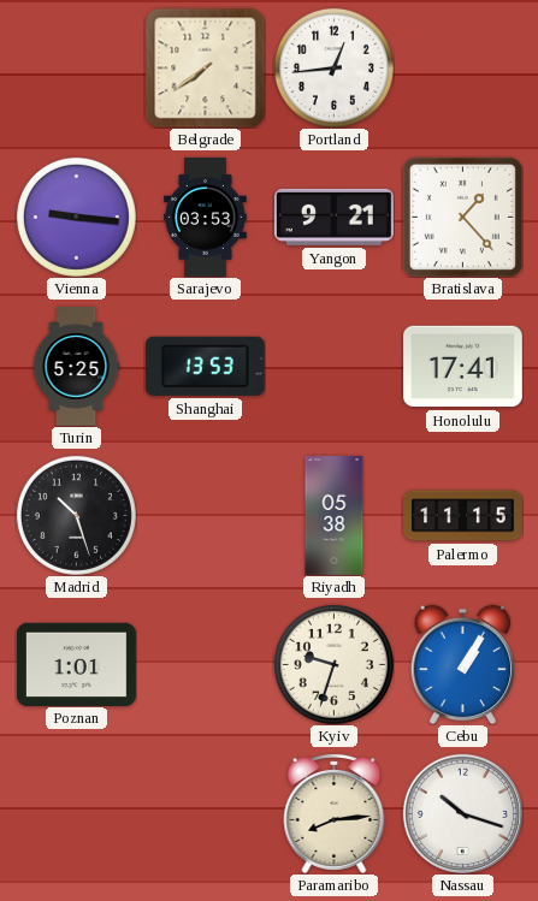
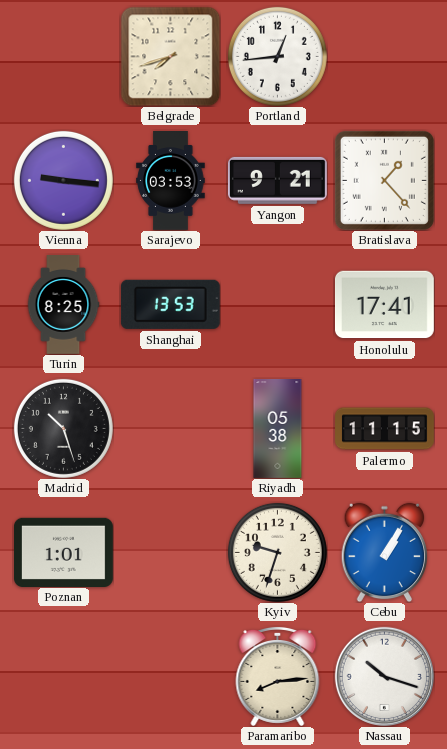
Belgrade: 7:39 -> 7:42 (170, 56)
Turin: 5:25 -> 8:25 (63, 305)
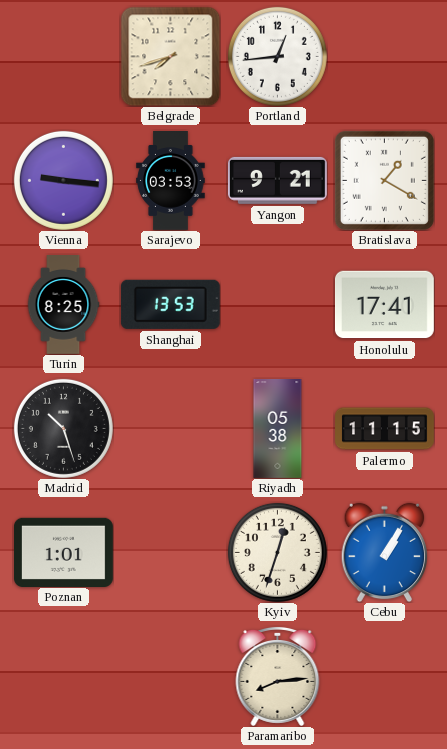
Bratislava: 1:23 -> 1:20 (384, 180)
Kyiv: 9:33 -> 12:33 (277, 552)
Nassau: 10:18 -> none (384, 676)
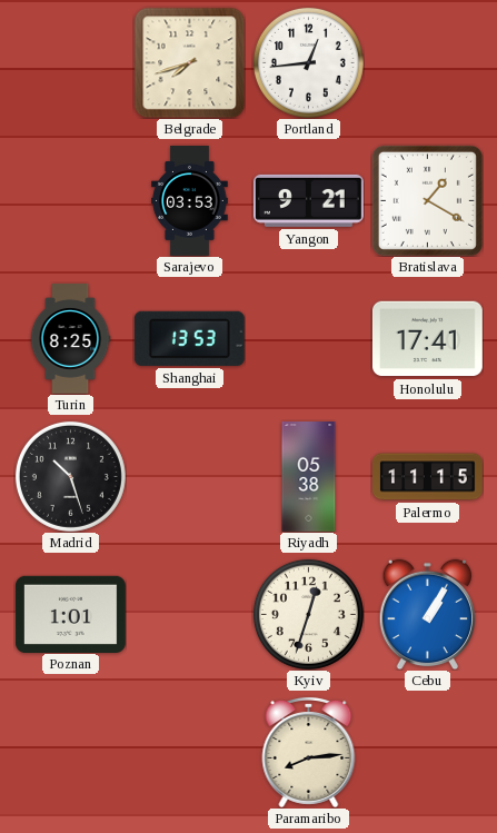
Vienna: 9:16 -> none (63, 180)
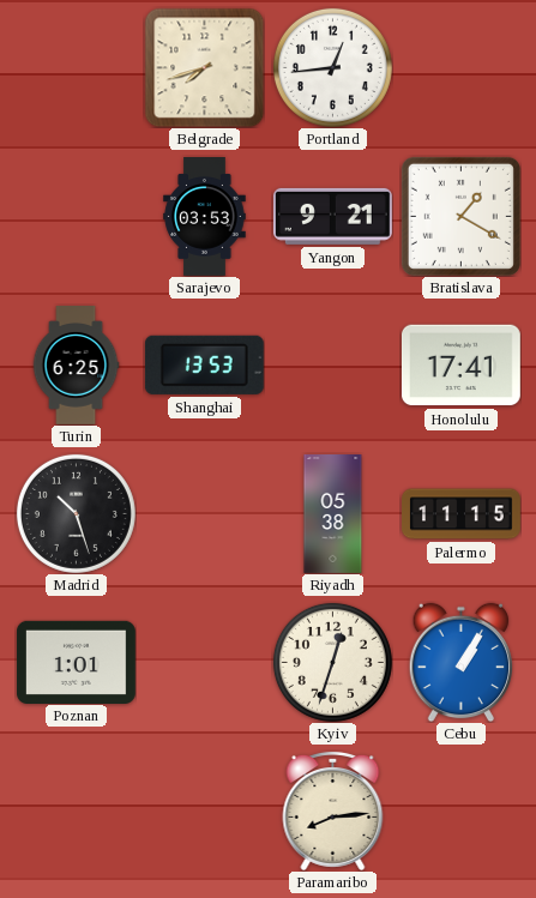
Turin: 8:25 -> 6:25 (76, 366)
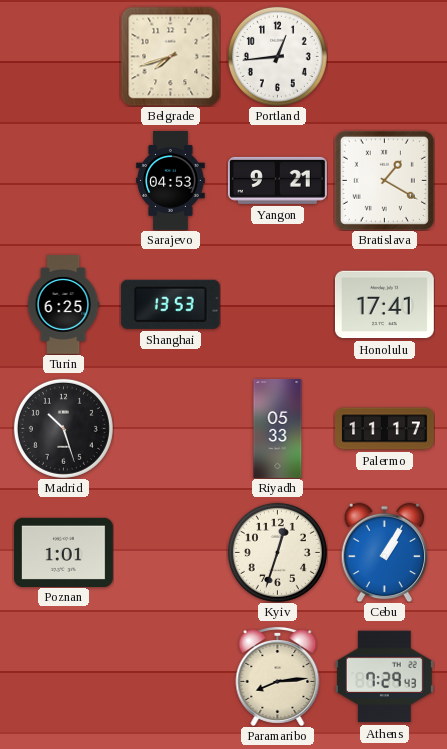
Sarajevo: 03:53 -> 04:53 (171, 181)
Riyadh: 05:38 -> 05:33 (278, 429)
Palermo: 11:15 -> 11:17 (385, 429)
Athens: none -> 7:29 (384, 677)
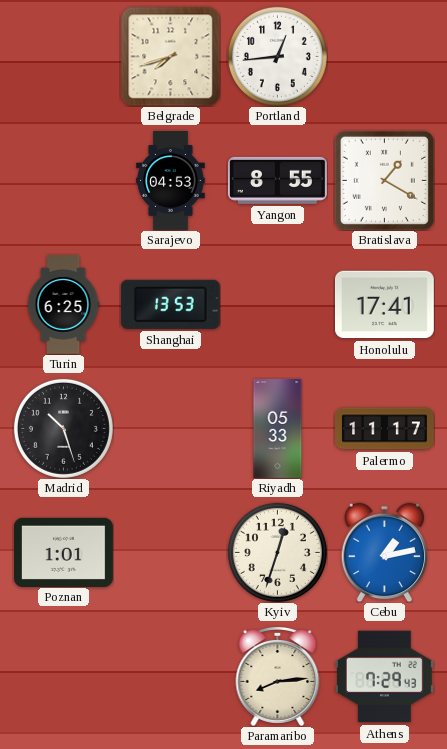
Yangon: 9:21 -> 8:55 (277, 180)
Cebu: 1:05 -> 1:13 (384, 552)
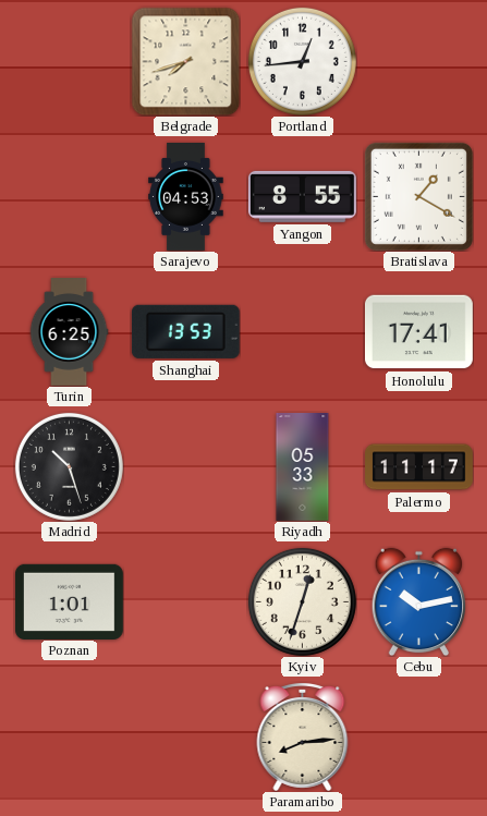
Cebu: 1:13 -> 10:13 (418, 601)
Athens: 7:29 -> none (384, 677)
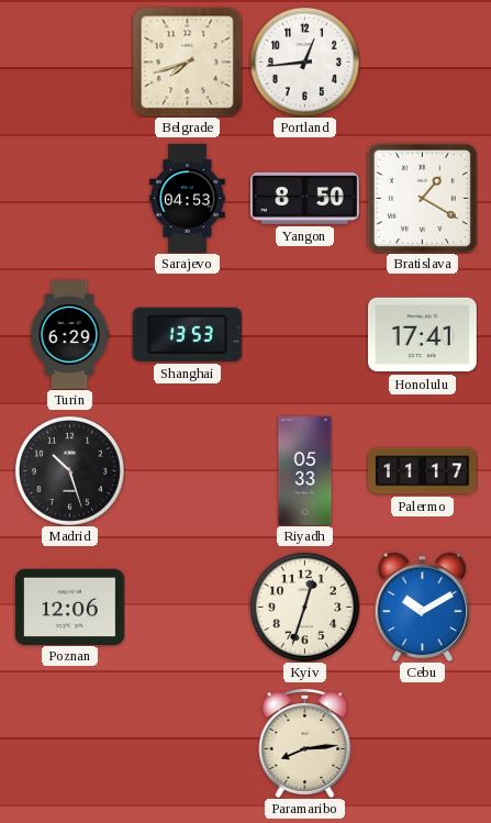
Yangon: 8:55 -> 8:50 (304, 198)
Turin: 6:25 -> 6:29 (69, 335)
Poznan: 1:01 -> 12:06 (70, 607)
Cebu: 10:13 -> 10:10 (422, 607)
